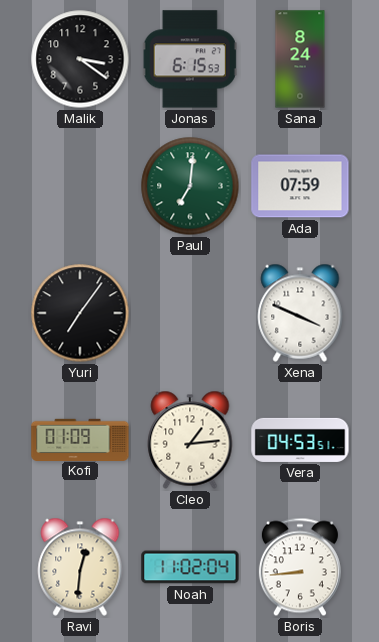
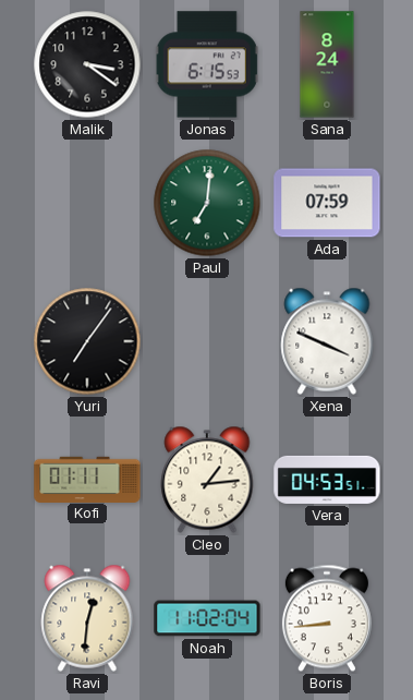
Kofi: 01:09 -> 01:11 (87, 479)
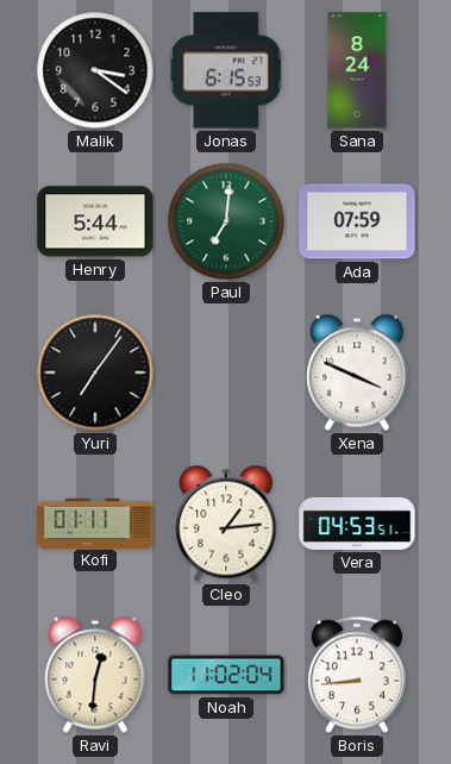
Henry: none -> 5:44 (95, 221)
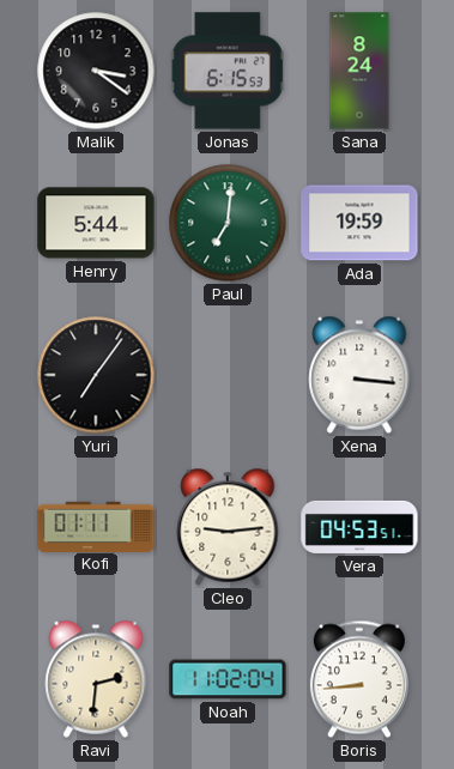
Ada: 07:59 -> 19:59 (359, 223)
Xena: 3:49 -> 3:16 (359, 375)
Cleo: 1:14 -> 9:14 (228, 527)
Ravi: 12:31 -> 2:31 (96, 679)
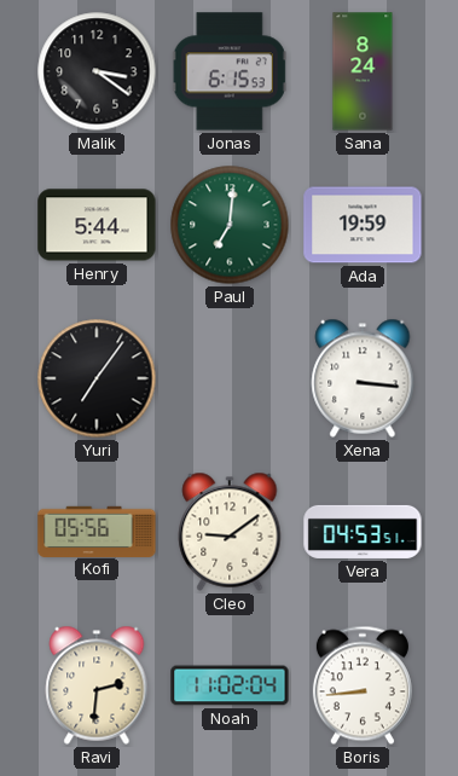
Kofi: 01:11 -> 05:56 (97, 531)
Cleo: 9:14 -> 9:09 (230, 532)
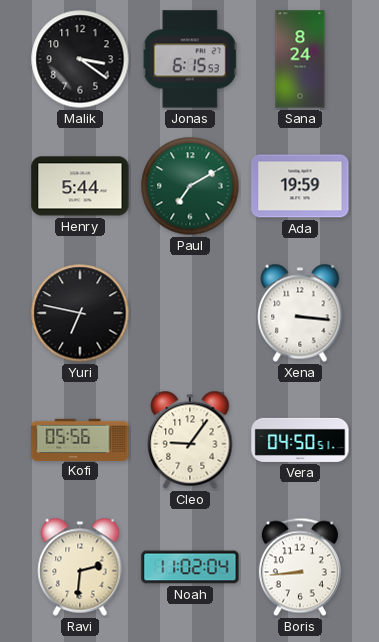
Paul: 7:01 -> 7:10 (190, 186)
Yuri: 7:06 -> 6:47 (80, 313)
Cleo: 9:09 -> 9:06 (190, 440)
Vera: 04:53 -> 04:50 (300, 440)
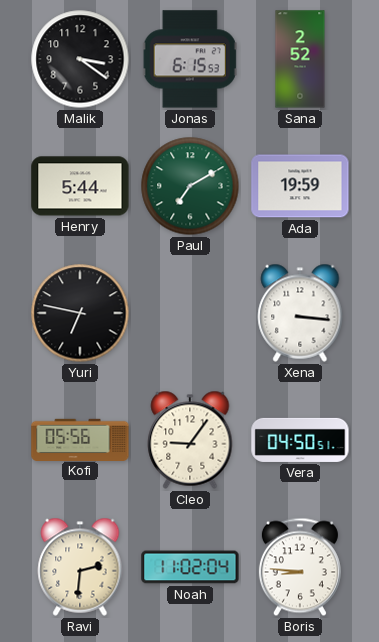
Sana: 8:24 -> 2:52 (300, 59)
Boris: 8:44 -> 8:46 (300, 567)
